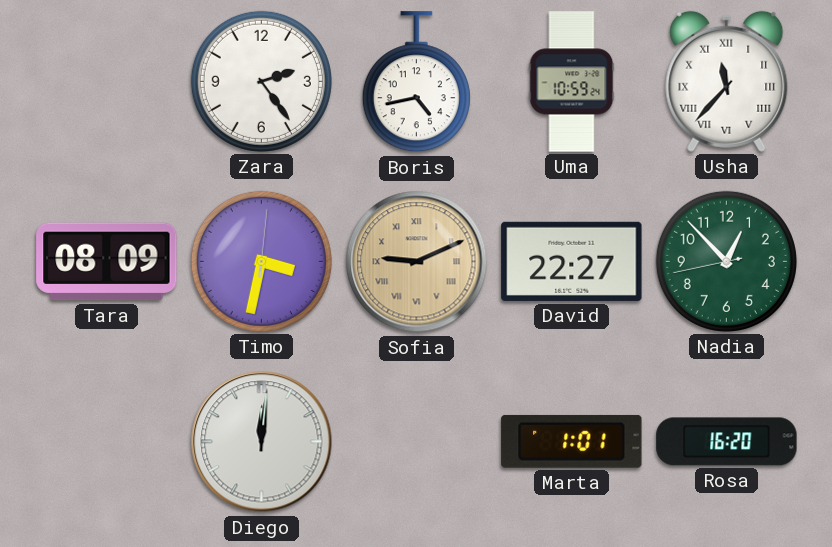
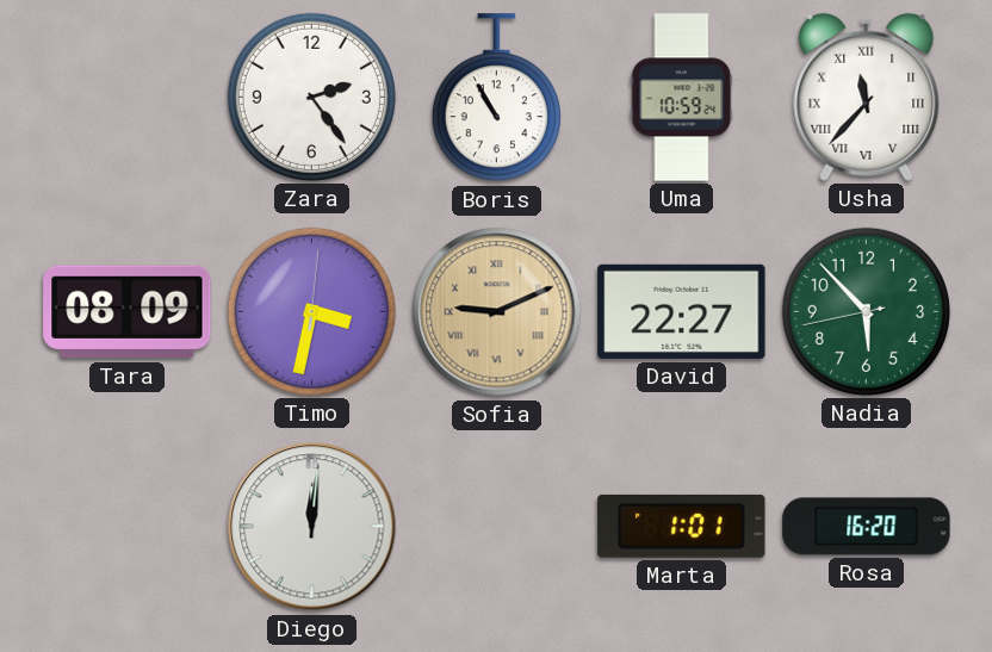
Boris: 4:43 -> 10:55 (496, 98)
Nadia: 12:52 -> 5:52 (866, 311)
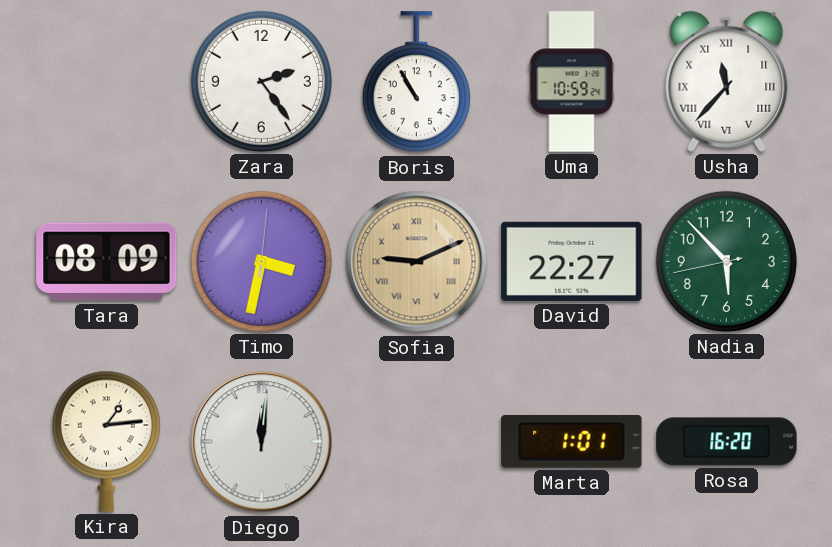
Kira: none -> 1:14 (106, 441)
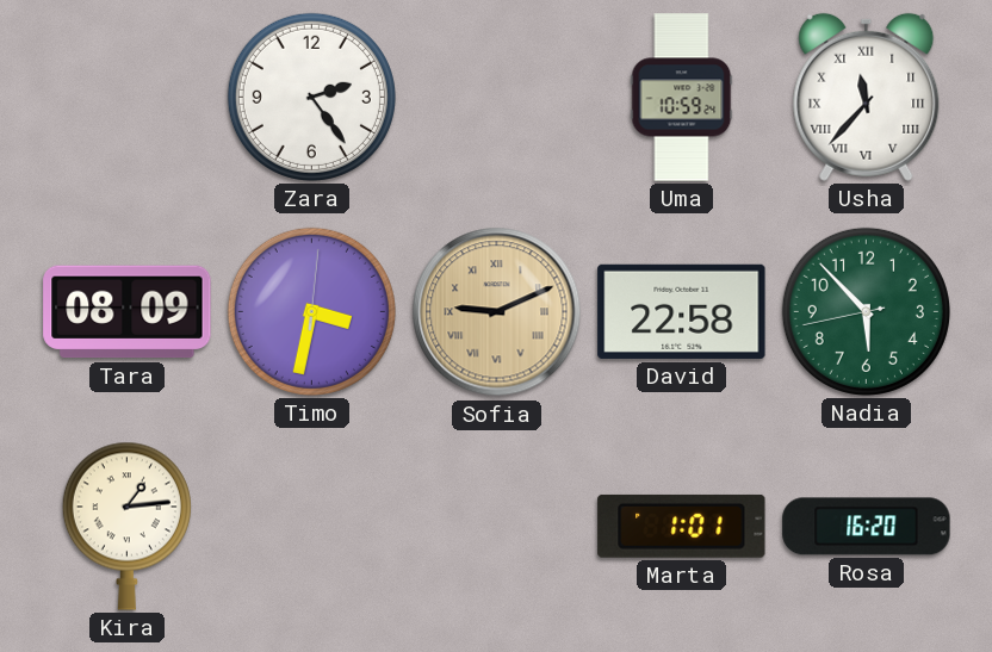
Boris: 10:55 -> none (416, 82)
David: 22:27 -> 22:58 (682, 311)
Diego: 12:01 -> none (262, 442)
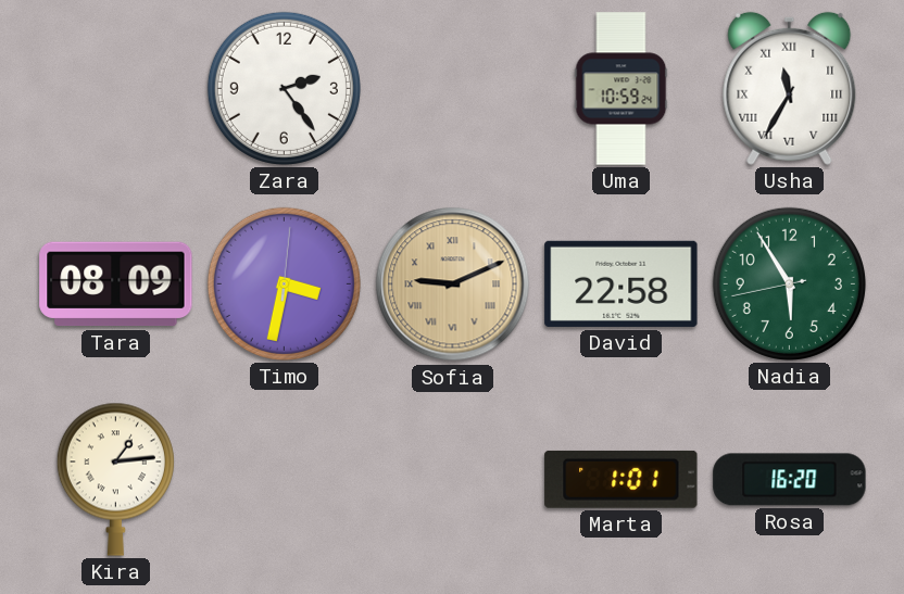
Usha: 11:37 -> 11:35 (790, 88)
Nadia: 5:52 -> 5:54 (789, 283)
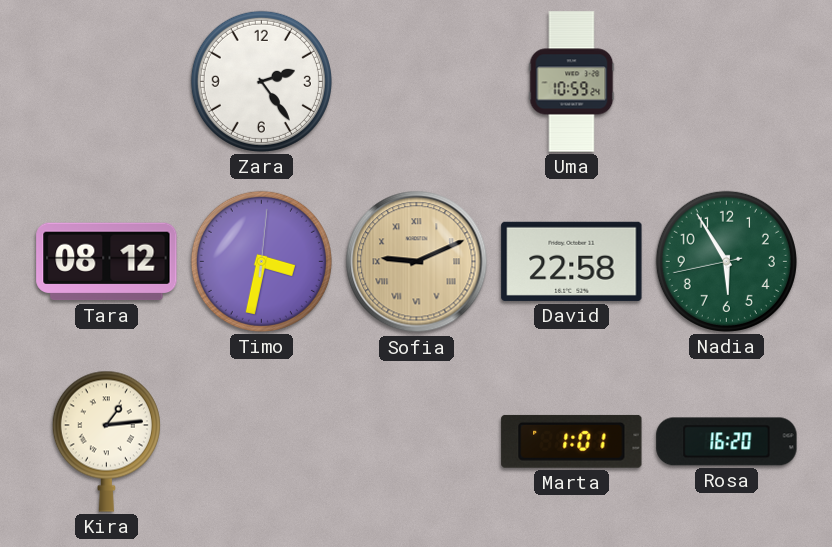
Usha: 11:35 -> none (790, 88)
Tara: 08:09 -> 08:12 (107, 262)
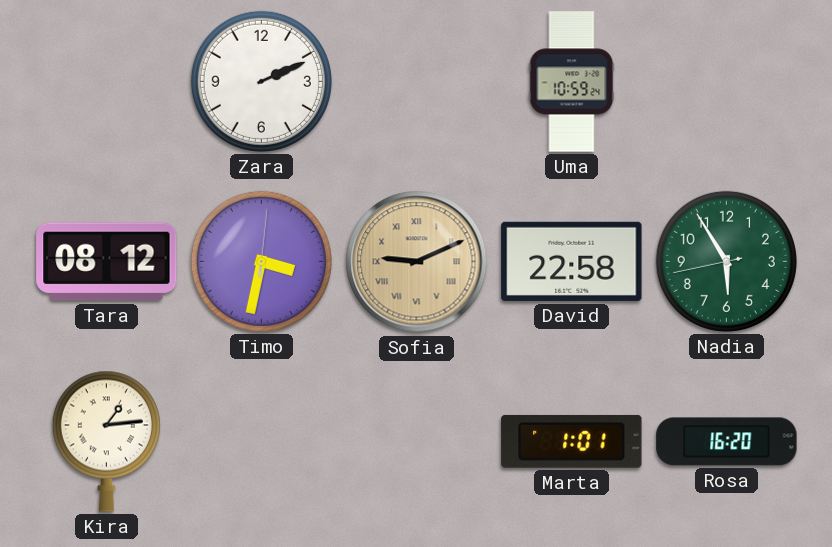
Zara: 2:24 -> 2:11 (261, 81)
